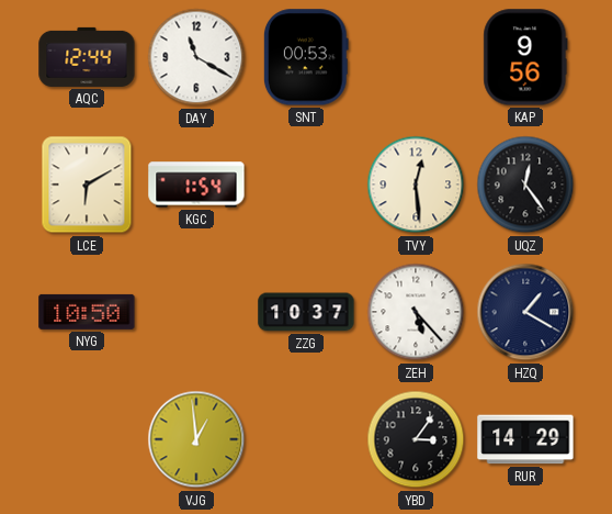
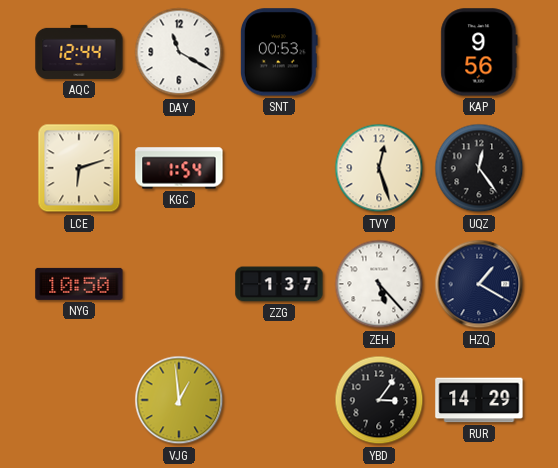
LCE: 6:10 -> 6:12 (79, 168)
TVY: 12:29 -> 12:27 (379, 168)
ZZG: 10:37 -> 1:37 (279, 284)
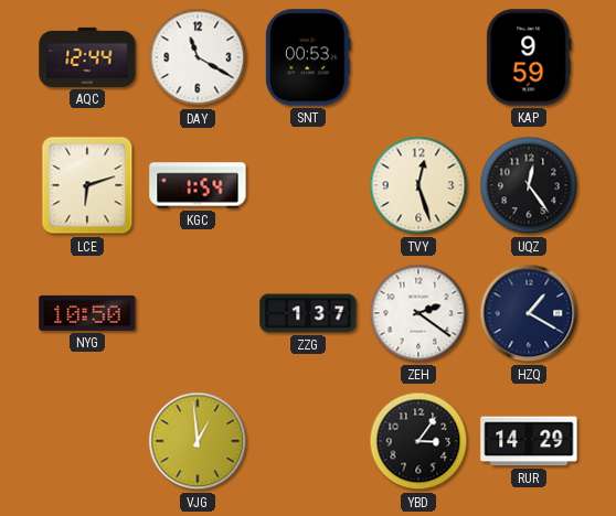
KAP: 9:56 -> 9:59 (529, 57)
ZEH: 5:23 -> 2:21 (418, 313)
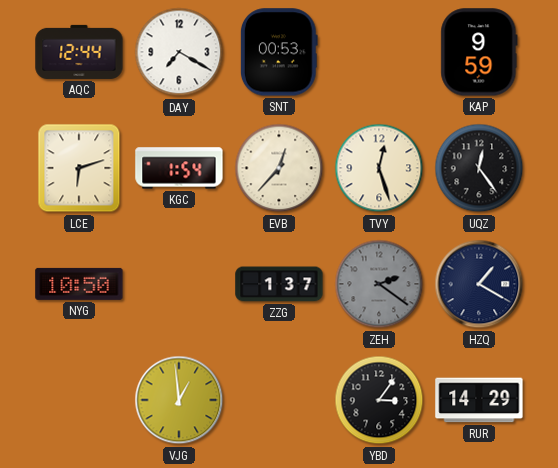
DAY: 11:20 -> 7:20 (179, 52)
EVB: none -> 12:37 (279, 168)
ZEH dial: white -> grey (379, 284)
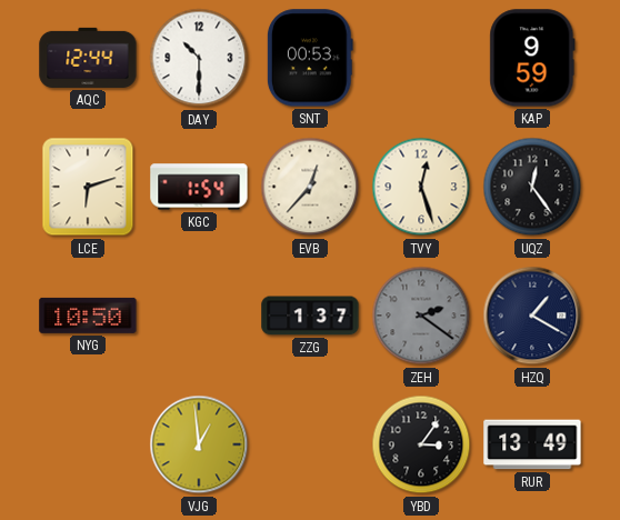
DAY: 7:20 -> 10:30 (199, 58)
RUR: 14:29 -> 13:49 (532, 444)
